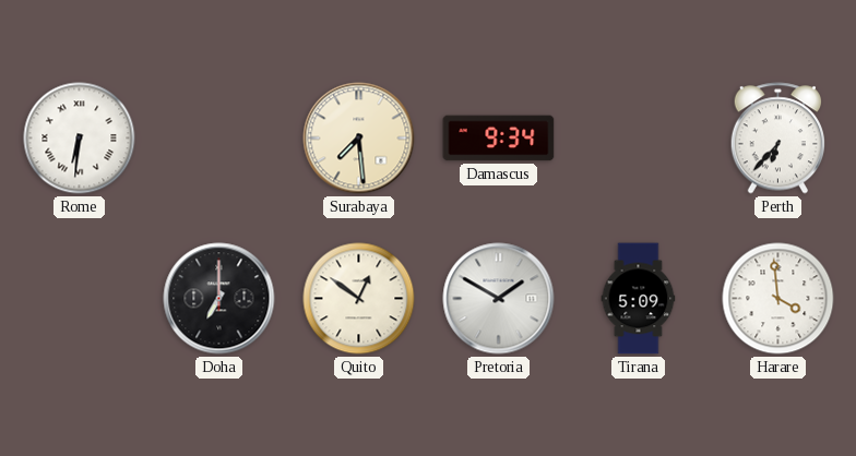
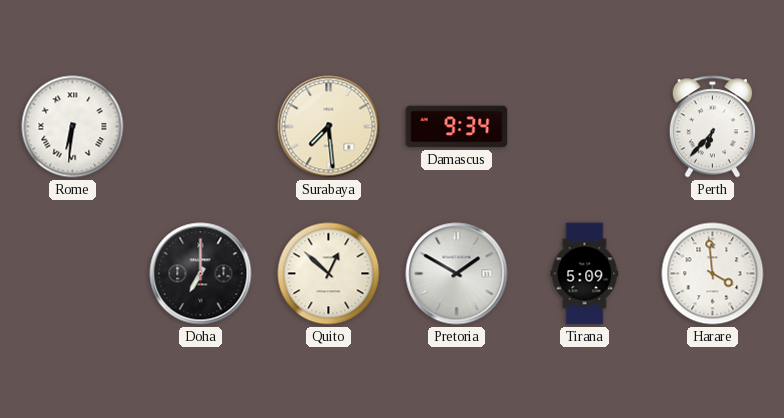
Quito: 12:51 -> 12:52 (329, 274)
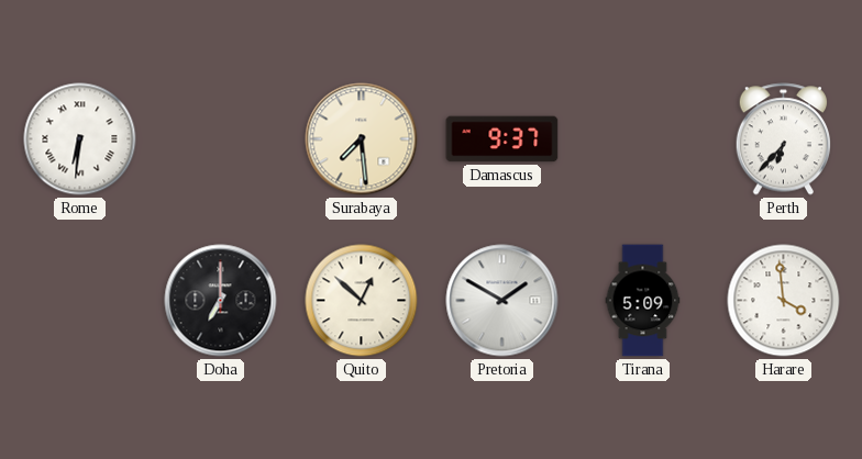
Damascus: 9:34 -> 9:37 (502, 139)
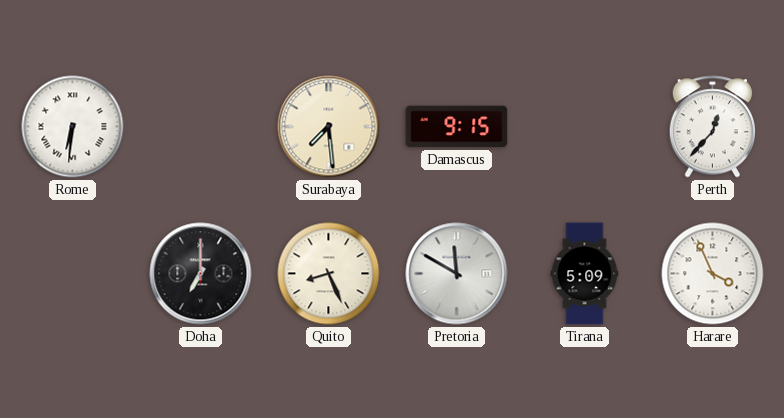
Damascus: 9:37 -> 9:15 (457, 127)
Perth: 6:37 -> 12:37 (712, 127)
Quito: 12:52 -> 8:26 (329, 274)
Pretoria: 1:50 -> 11:50 (457, 274)
Harare: 3:59 -> 3:56 (713, 274)
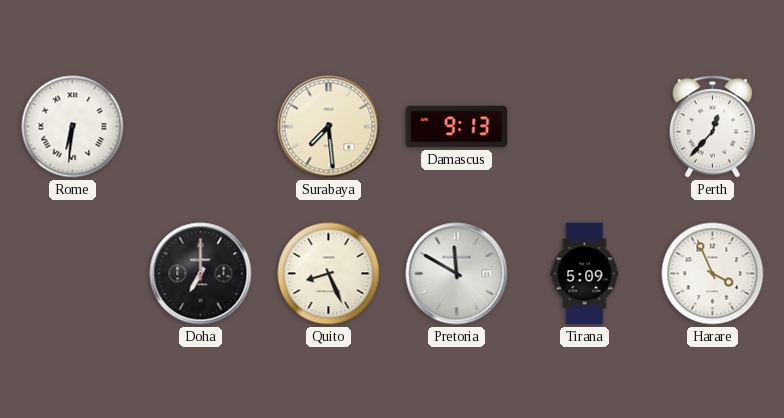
Damascus: 9:15 -> 9:13 (457, 127)
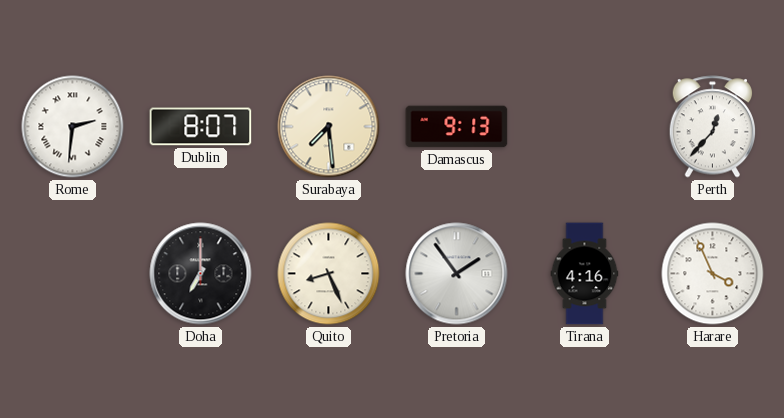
Rome: 6:31 -> 2:31 (73, 127)
Dublin: none -> 8:07 (201, 127)
Pretoria: 11:50 -> 1:54 (457, 274)
Tirana: 5:09 -> 4:16 (585, 274)
